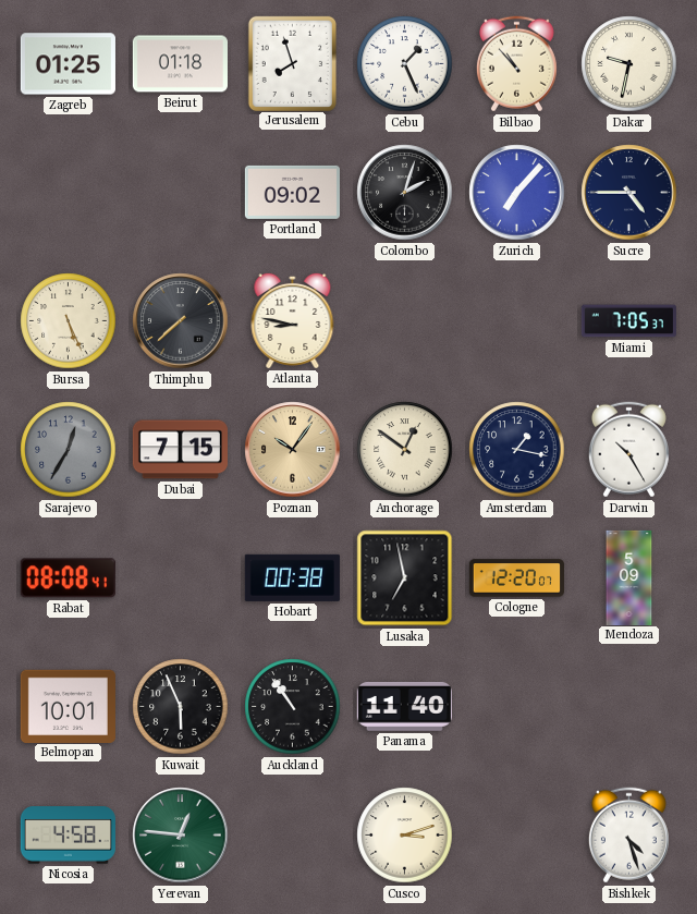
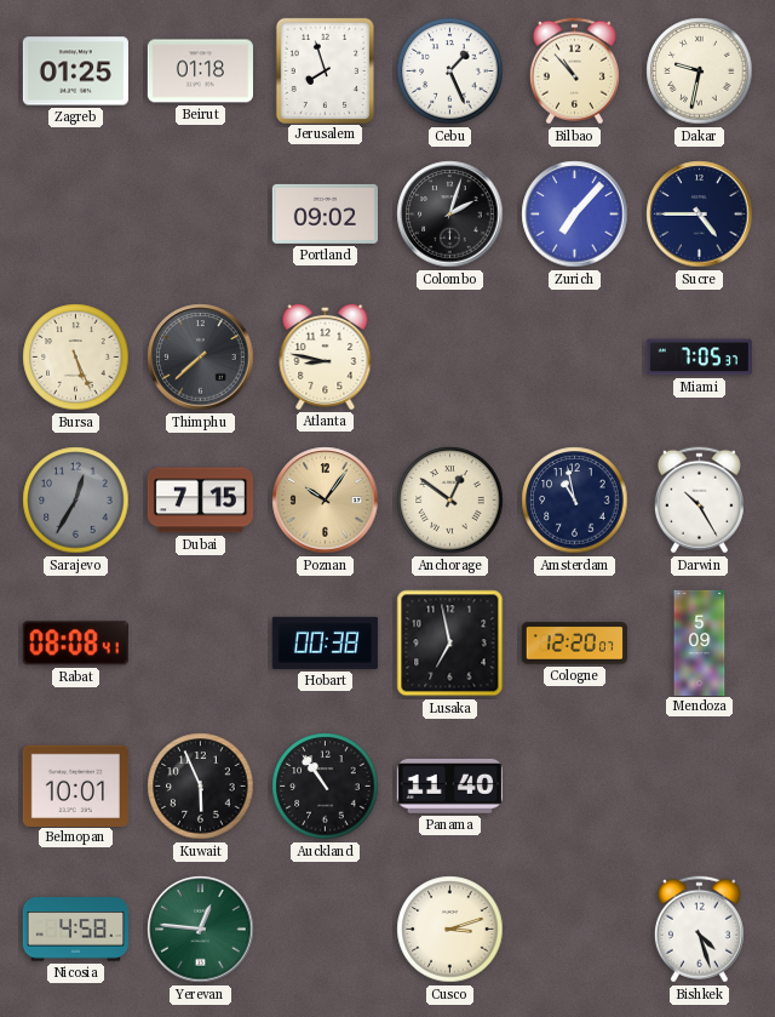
Amsterdam: 1:17 -> 10:58 (575, 501)
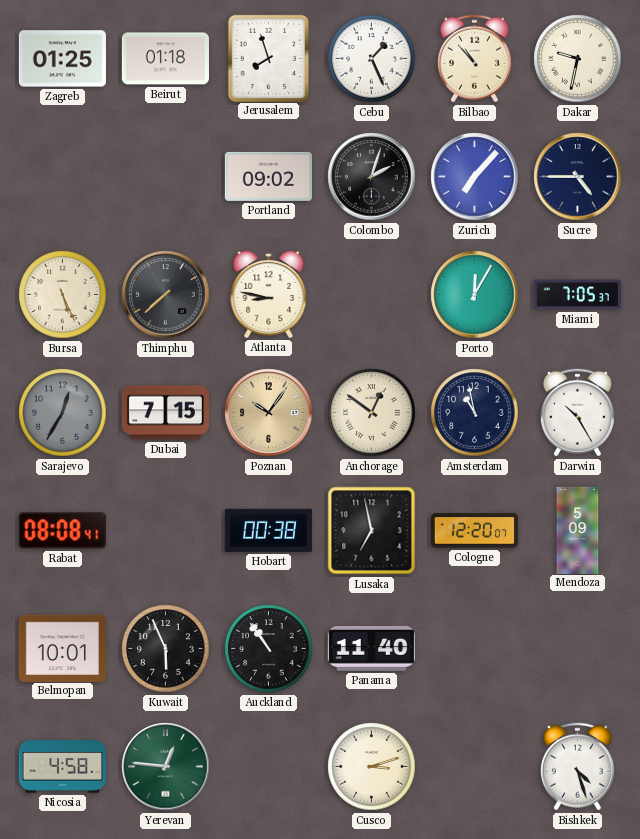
Porto: none -> 12:05 (475, 295)
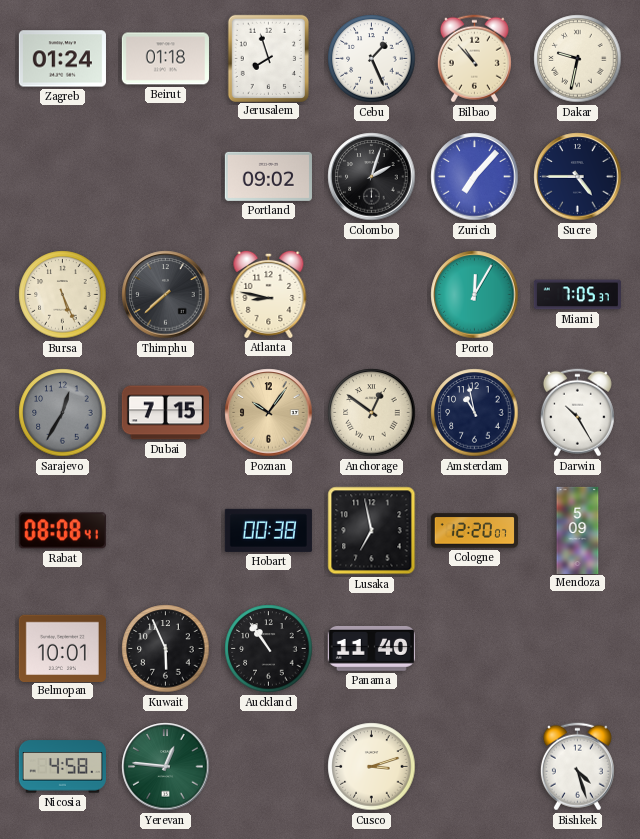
Zagreb: 01:25 -> 01:24 (62, 59)
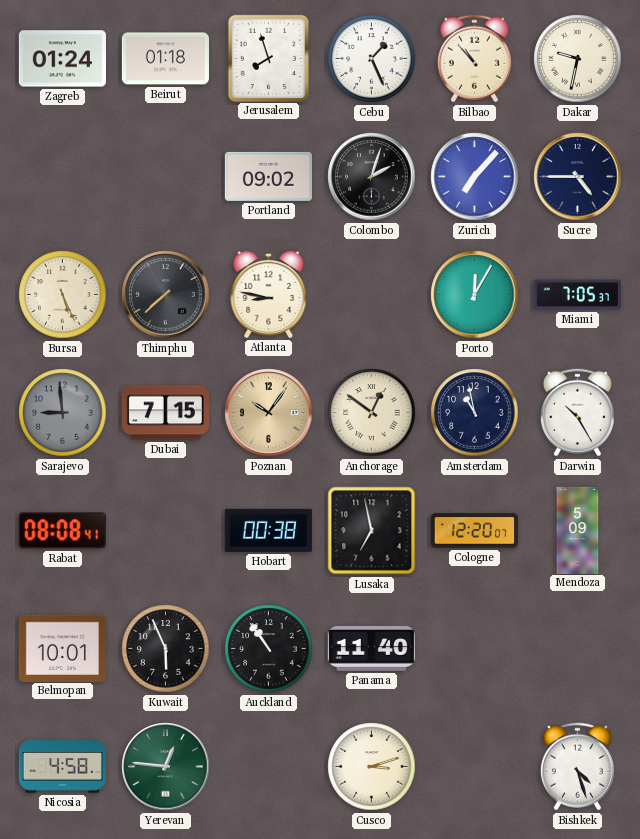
Sarajevo: 12:35 -> 8:59 (63, 413)
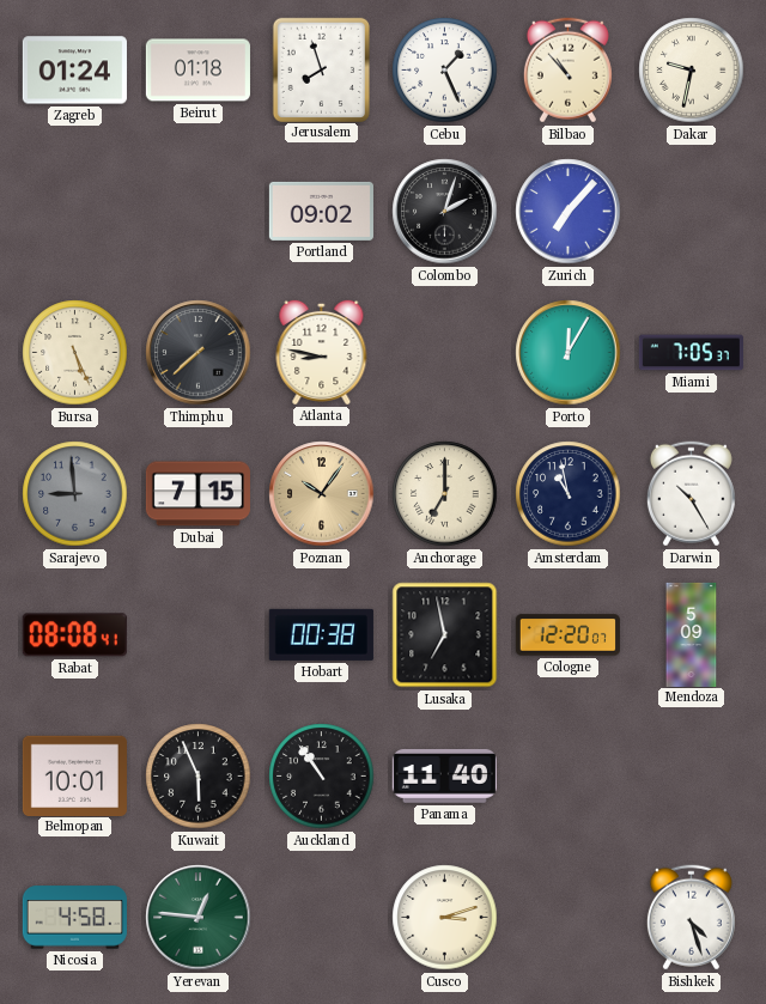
Sucre: 4:45 -> none (578, 177)
Anchorage: 12:51 -> 7:00 (445, 494)
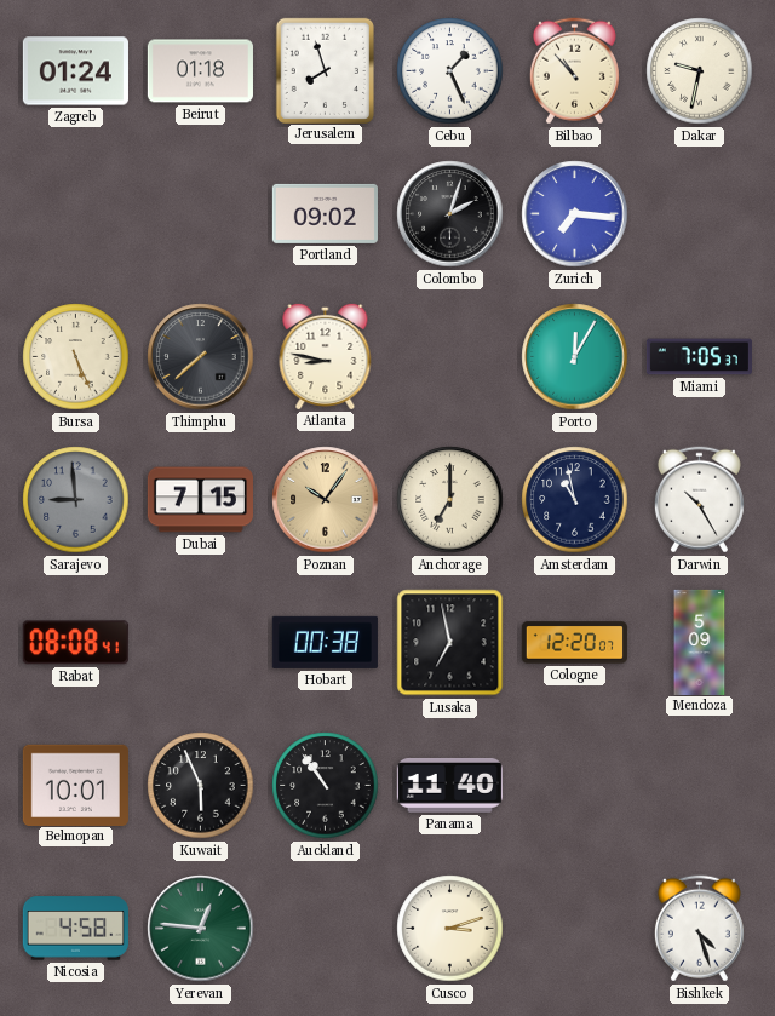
Zurich: 7:07 -> 7:16 (575, 214)
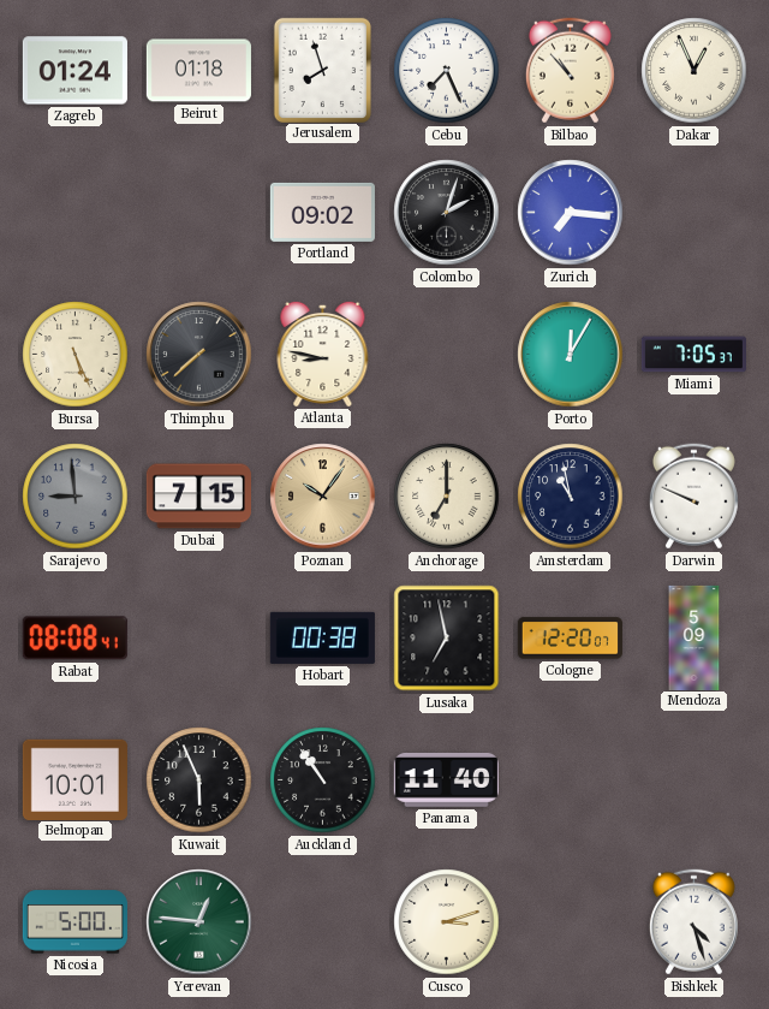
Cebu: 1:26 -> 7:26 (447, 71)
Dakar: 9:32 -> 12:56 (695, 71)
Darwin: 10:25 -> 9:49 (693, 497)
Nicosia: 4:58 -> 5:00 (74, 922)
